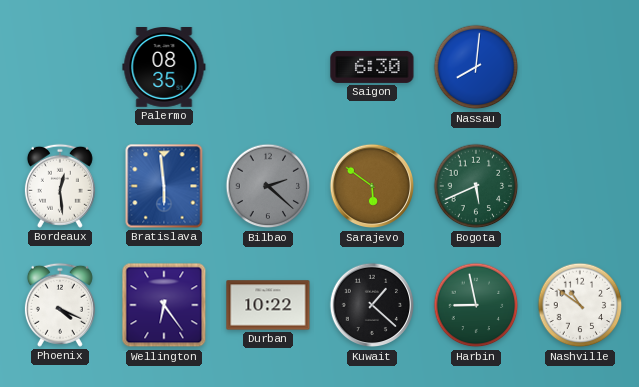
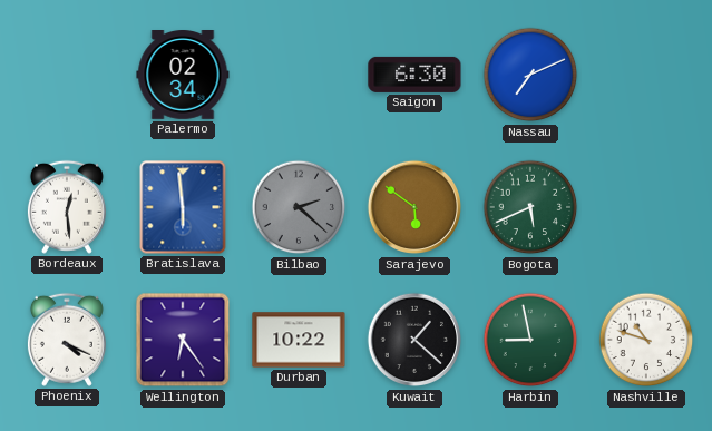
Palermo: 08:35 -> 02:34 (183, 76)
Nassau: 8:01 -> 7:11 (530, 75)
Nashville: 10:51 -> 10:48 (646, 340)
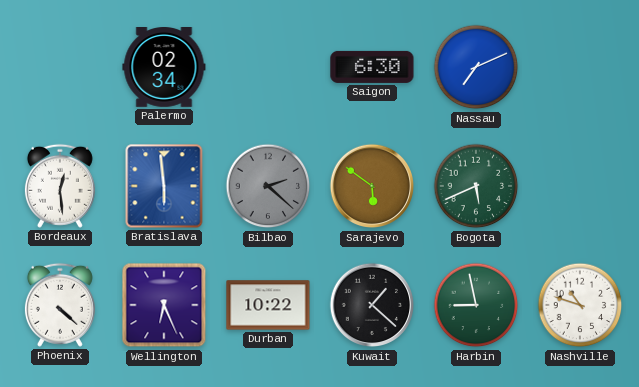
Phoenix: 4:19 -> 4:22 (60, 305)
Wellington: 6:24 -> 6:26 (164, 305)
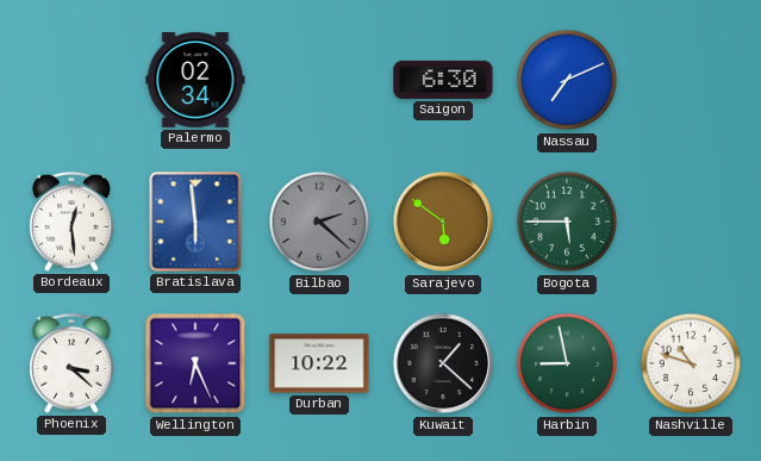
Bogota: 5:41 -> 5:45 (567, 222)
Phoenix: 4:22 -> 3:22 (71, 363)
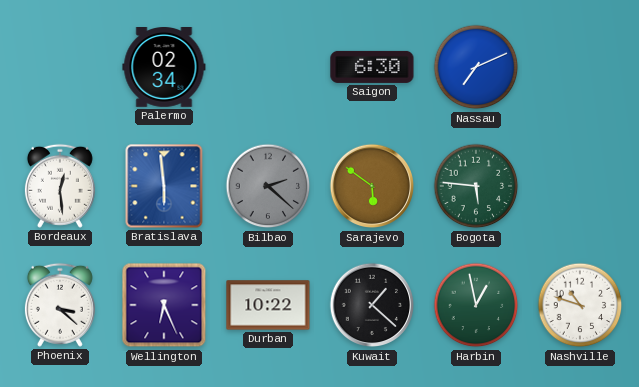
Bogota: 5:45 -> 5:46 (476, 186)
Harbin: 8:58 -> 12:58 (476, 305)
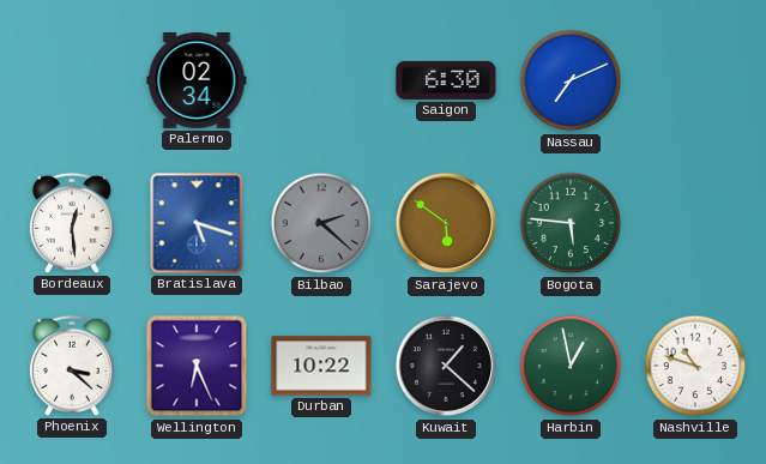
Bratislava: 5:59 -> 5:18 (197, 223)
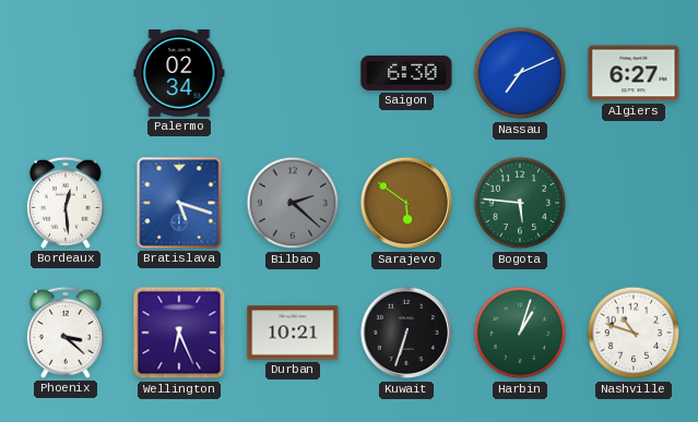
Algiers: none -> 6:27 (634, 73)
Durban: 10:22 -> 10:21 (293, 333)
Kuwait: 1:22 -> 6:33 (406, 333)
Harbin: 12:58 -> 1:03 (520, 333)
